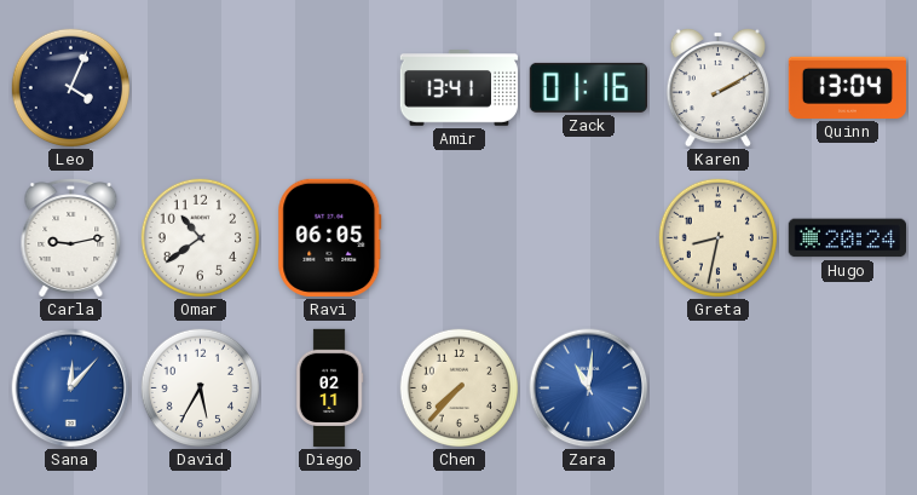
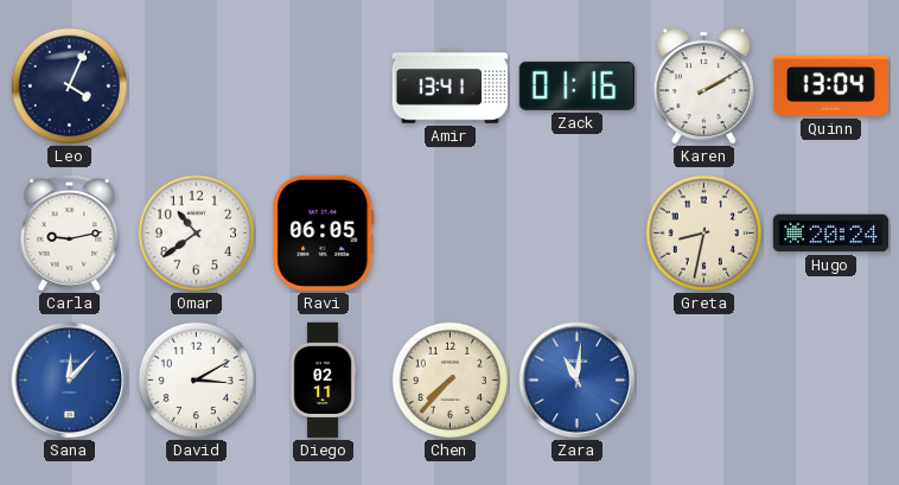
David: 5:35 -> 3:10 (197, 381)
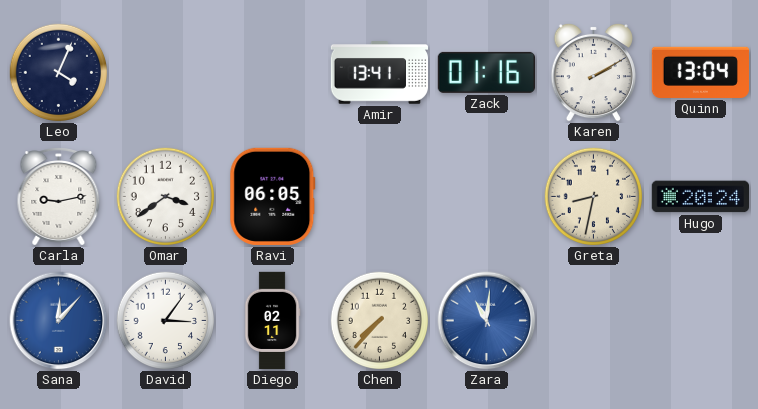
Omar: 10:39 -> 3:39 (166, 197)
David: 3:10 -> 3:06 (166, 321)
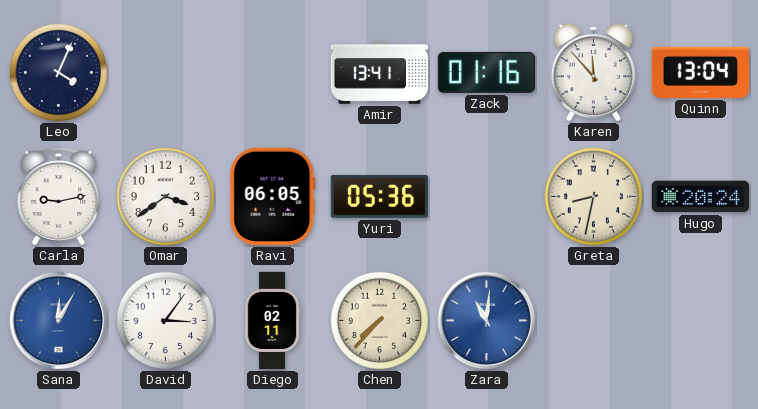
Karen: 2:10 -> 11:53 (593, 72)
Yuri: none -> 05:36 (379, 196)
Sana: 12:07 -> 12:05 (59, 321)
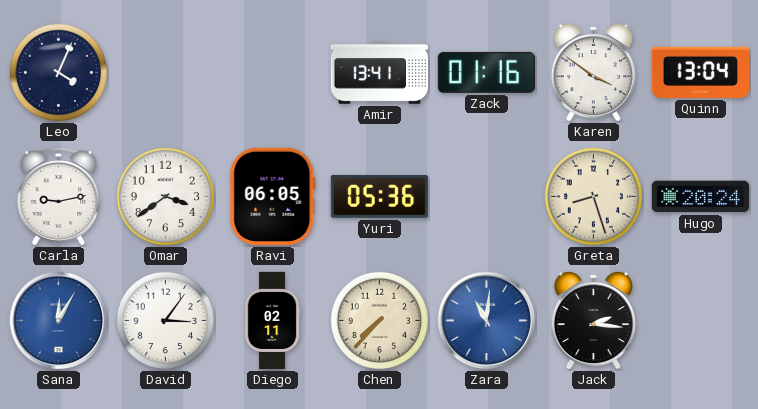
Karen: 11:53 -> 3:51 (593, 72)
Greta: 8:32 -> 8:27 (594, 197)
Jack: none -> 2:16 (593, 320)
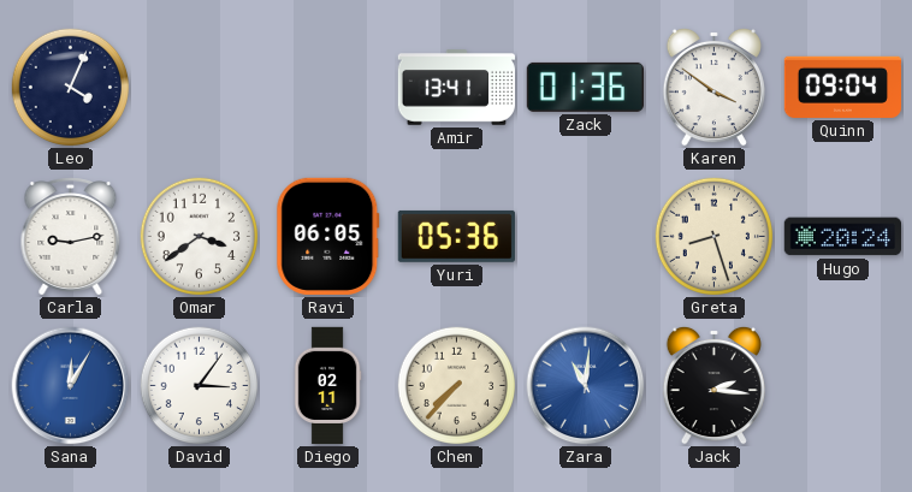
Zack: 01:16 -> 01:36 (585, 87)
Quinn: 13:04 -> 09:04 (842, 87)
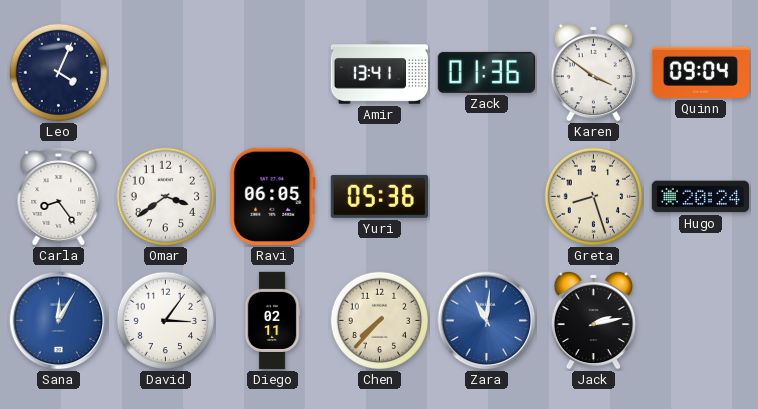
Carla: 9:13 -> 8:24 (59, 197)
Jack: 2:16 -> 2:13 (593, 320)
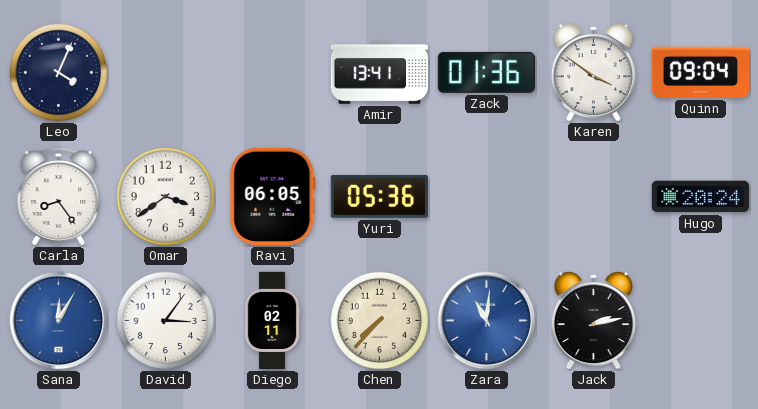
Greta: 8:27 -> none (594, 197)
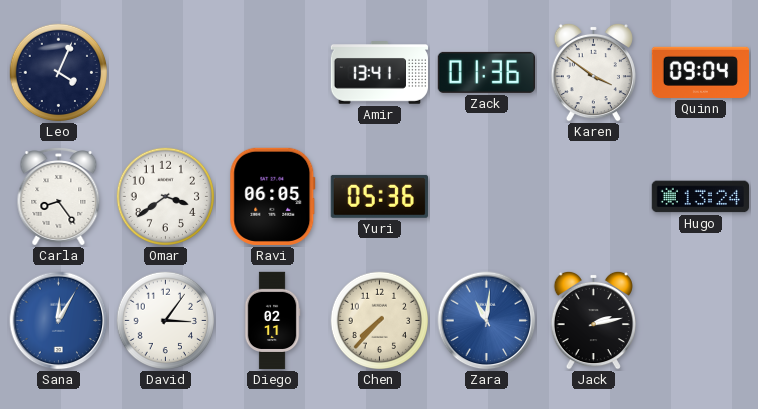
Hugo: 20:24 -> 13:24 (700, 197)
